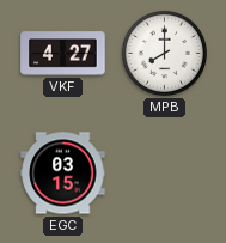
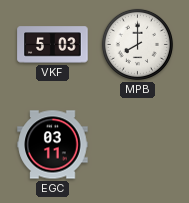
VKF: 4:27 -> 5:03 (53, 45)
EGC: 03:15 -> 03:11 (53, 145)
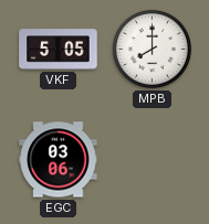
VKF: 5:03 -> 5:05 (59, 50)
EGC: 03:11 -> 03:06 (59, 160)
